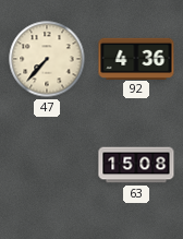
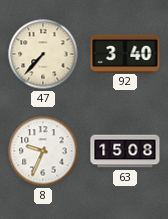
92: 4:36 -> 3:40 (125, 53)
8: none -> 9:34 (43, 151)
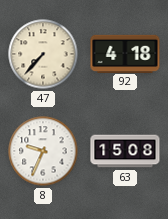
92: 3:40 -> 4:18 (125, 53)
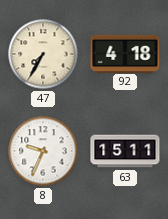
47: 7:37 -> 7:35 (43, 54)
63: 15:08 -> 15:11 (125, 151)
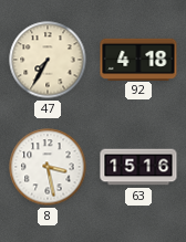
8: 9:34 -> 3:28 (48, 167)
63: 15:11 -> 15:16 (138, 167)
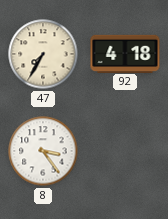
8: 3:28 -> 3:24 (43, 151)
63: 15:16 -> none (138, 167)
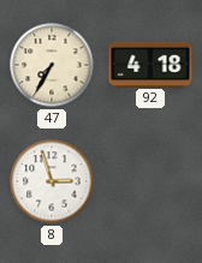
8: 3:24 -> 2:57 (52, 181)
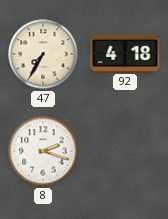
8: 2:57 -> 2:18 (43, 151)
